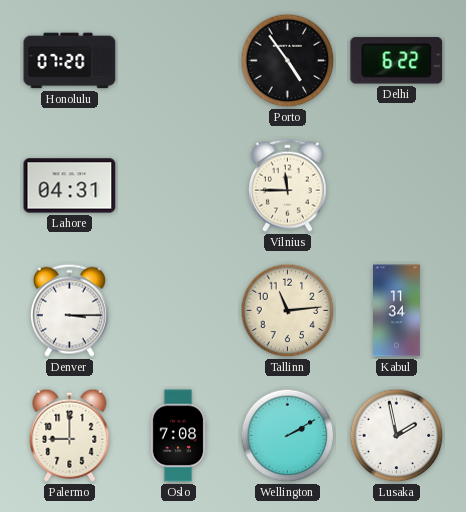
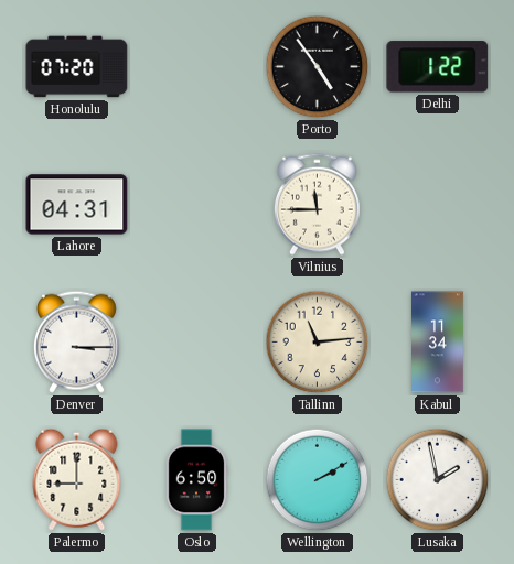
Delhi: 6:22 -> 1:22 (438, 67)
Oslo: 7:08 -> 6:50 (196, 480)
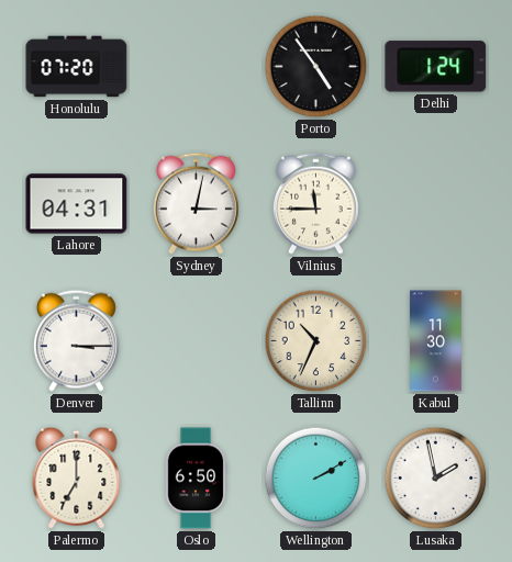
Delhi: 1:22 -> 1:24 (436, 67)
Sydney: none -> 3:02 (196, 203)
Tallinn: 11:14 -> 10:34 (316, 341)
Kabul: 11:34 -> 11:30 (436, 341)
Palermo: 9:00 -> 7:00 (77, 477)
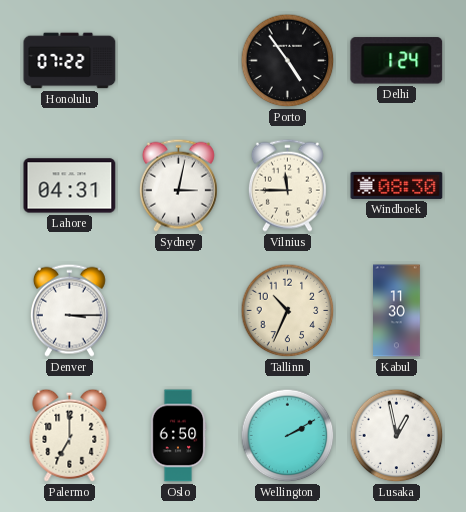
Honolulu: 07:20 -> 07:22 (70, 61)
Windhoek: none -> 08:30 (397, 185)
Lusaka: 1:58 -> 12:58 (397, 436)
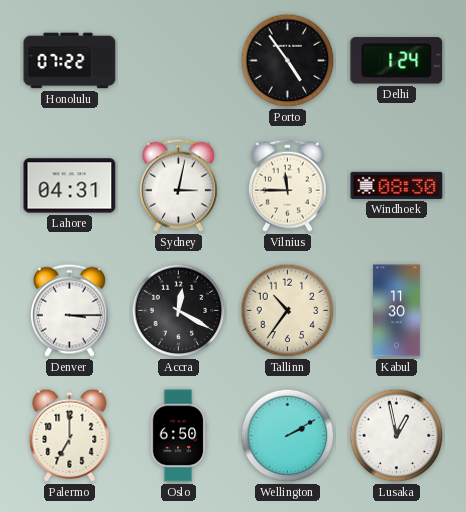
Accra: none -> 12:20 (179, 311)
Tallinn: 10:34 -> 10:36 (288, 311)
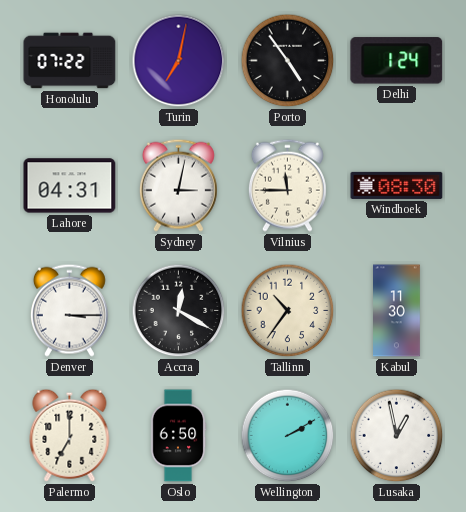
Turin: none -> 7:02 (179, 61)
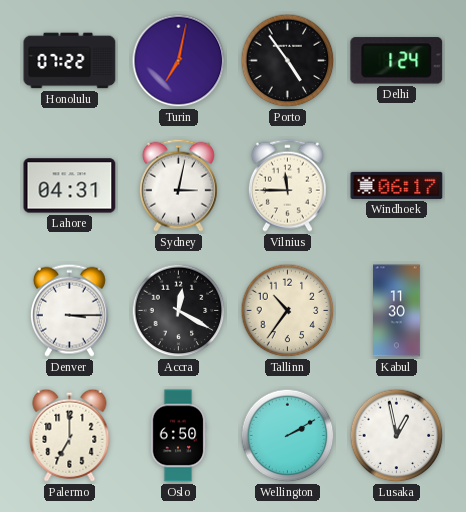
Windhoek: 08:30 -> 06:17 (397, 185)
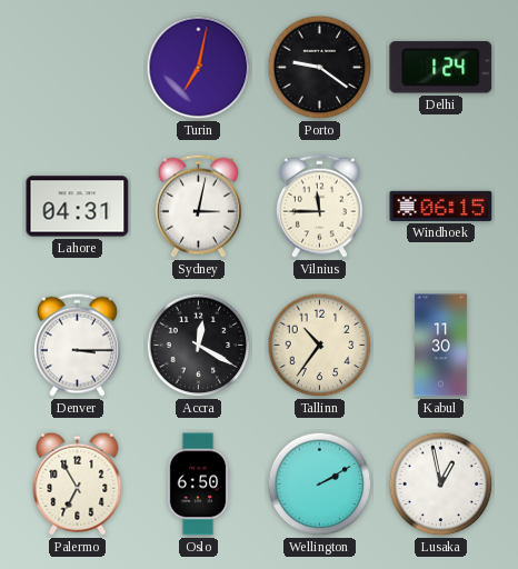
Honolulu: 07:22 -> none (70, 61)
Porto: 4:54 -> 9:21 (320, 68)
Windhoek: 06:17 -> 06:15 (441, 206)
Palermo: 7:00 -> 6:55 (78, 483)
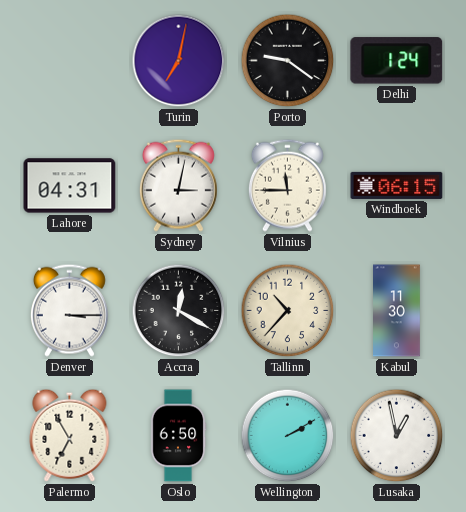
Tallinn: 10:36 -> 10:37 (288, 311)
